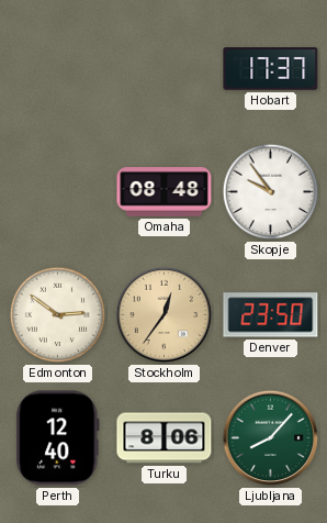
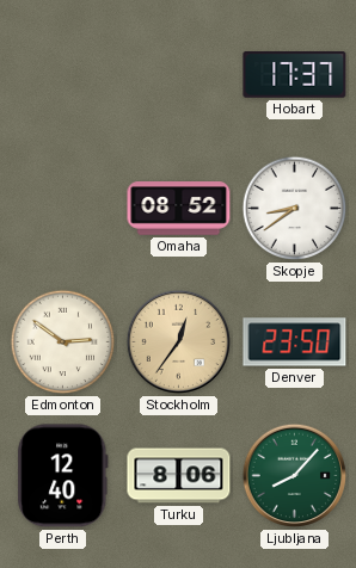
Omaha: 08:48 -> 08:52 (179, 209)
Skopje: 9:54 -> 8:39 (295, 209)
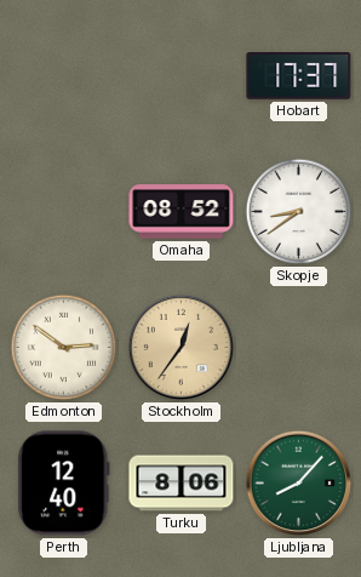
Denver: 23:50 -> none (295, 342)
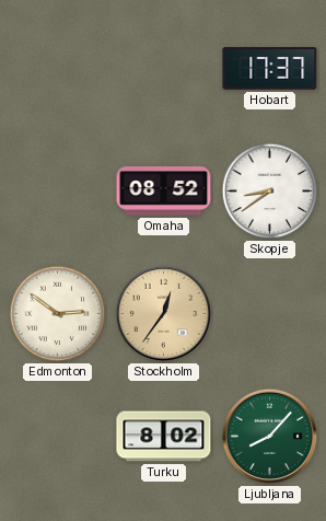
Perth: 12:40 -> none (64, 484)
Turku: 8:06 -> 8:02 (164, 437)
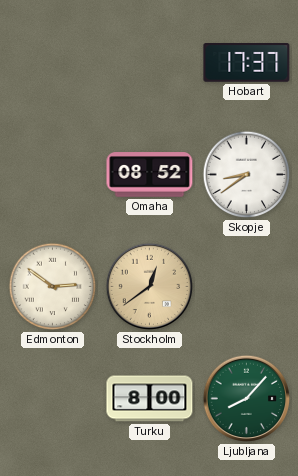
Stockholm: 12:36 -> 12:39 (150, 287)
Turku: 8:02 -> 8:00 (150, 399)
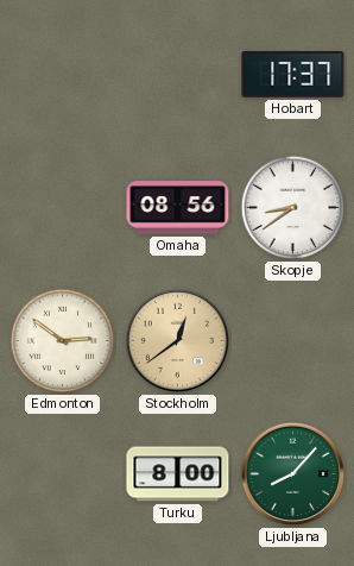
Omaha: 08:52 -> 08:56 (178, 208)
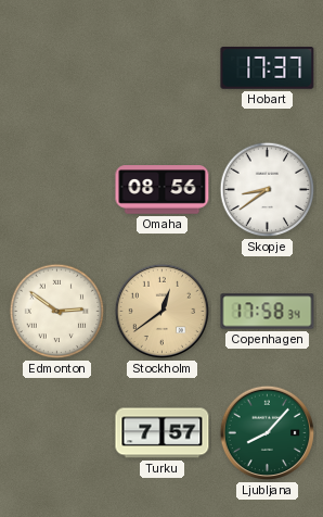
Copenhagen: none -> 17:58 (268, 312)
Turku: 8:00 -> 7:57 (163, 433)
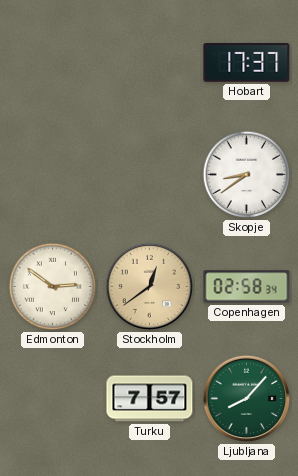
Omaha: 08:56 -> none (163, 190)
Copenhagen: 17:58 -> 02:58 (247, 287)
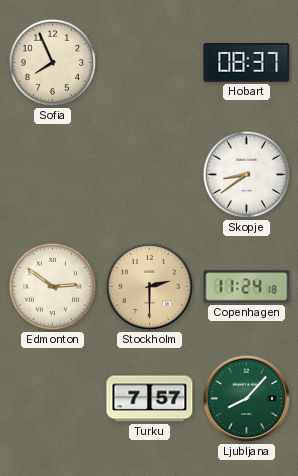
Sofia: none -> 7:56 (53, 63)
Hobart: 17:37 -> 08:37 (247, 63)
Stockholm: 12:39 -> 2:30 (150, 287)
Copenhagen: 02:58 -> 11:24 (247, 287)
